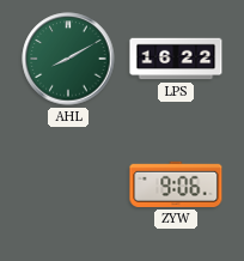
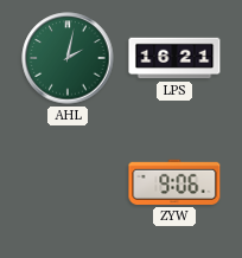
AHL: 8:10 -> 2:02 (68, 58)
LPS: 16:22 -> 16:21 (174, 58)
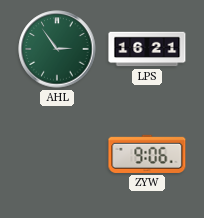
AHL: 2:02 -> 2:54 (57, 49)
